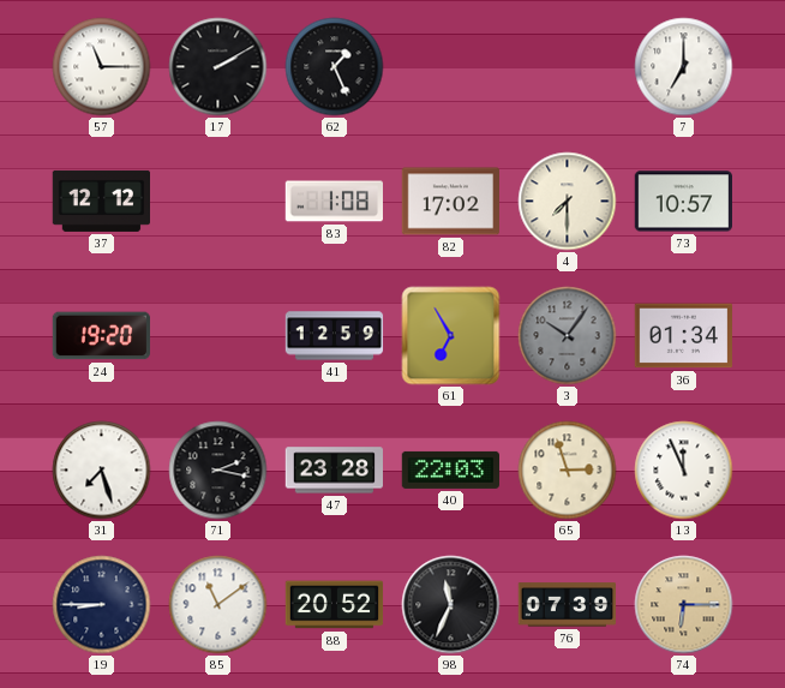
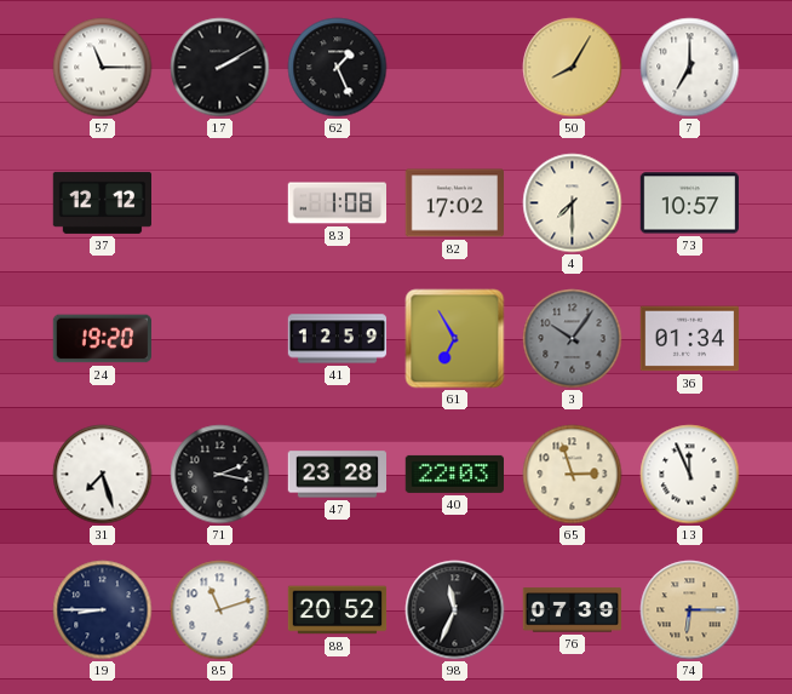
50: none -> 8:05 (573, 68)
85: 11:09 -> 11:12 (220, 610)
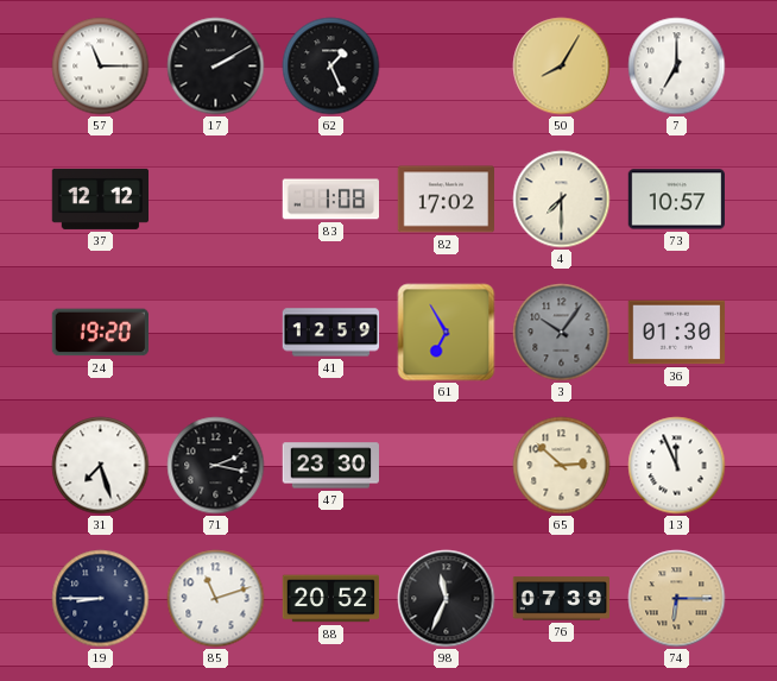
36: 01:34 -> 01:30 (677, 333)
47: 23:28 -> 23:30 (331, 466)
40: 22:03 -> none (455, 474)
65: 2:57 -> 2:52 (562, 466)
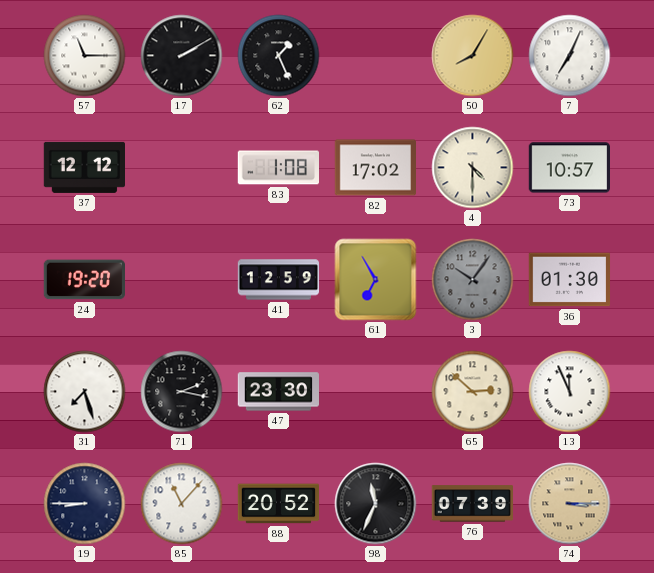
7: 7:00 -> 7:04 (570, 56)
4: 7:30 -> 4:30 (473, 168)
85: 11:12 -> 11:07 (182, 504)
74: 6:15 -> 3:15 (570, 504)
